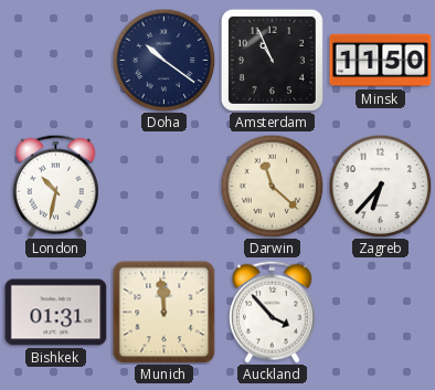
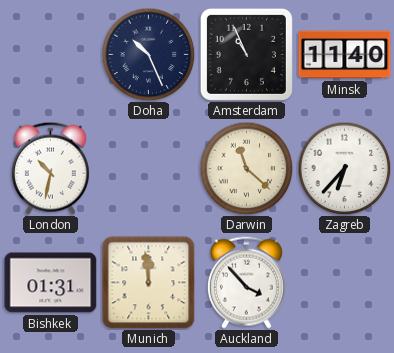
Doha: 10:21 -> 10:26 (148, 54)
Minsk: 11:50 -> 11:40 (345, 55)
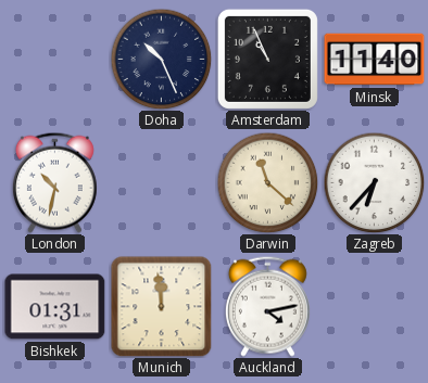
Auckland: 3:53 -> 4:13 (267, 306)
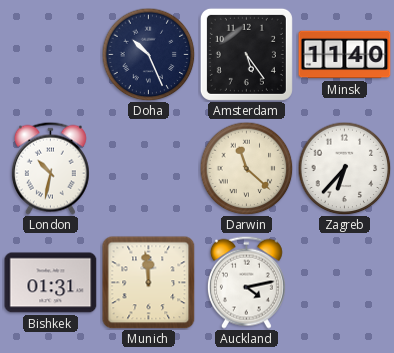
Amsterdam: 10:56 -> 5:24 (246, 54)
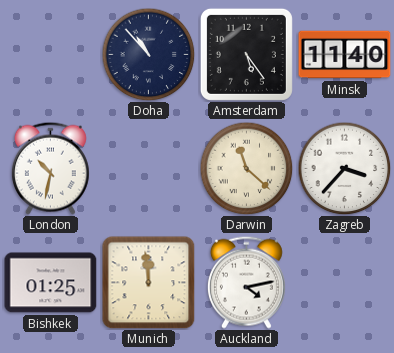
Doha: 10:26 -> 10:53 (148, 54)
Zagreb: 6:37 -> 3:37 (344, 168)
Bishkek: 01:31 -> 01:25 (51, 283)
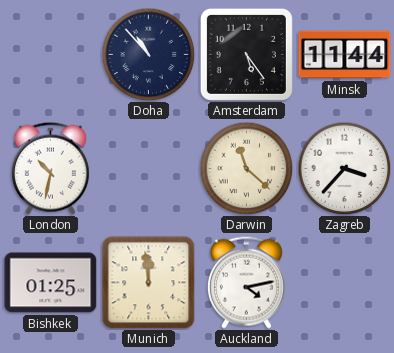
Minsk: 11:40 -> 11:44 (345, 55)
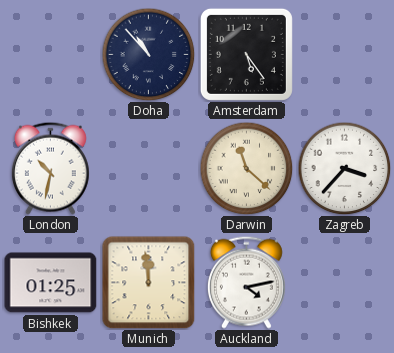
Minsk: 11:44 -> none (345, 55)
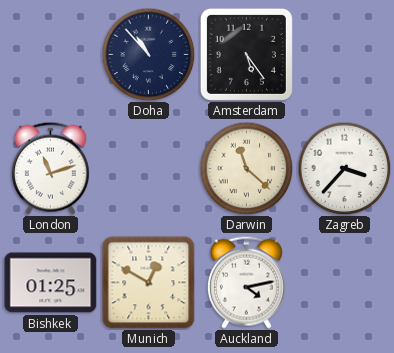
London: 10:32 -> 11:12 (50, 168)
Munich: 11:59 -> 12:50 (149, 283)
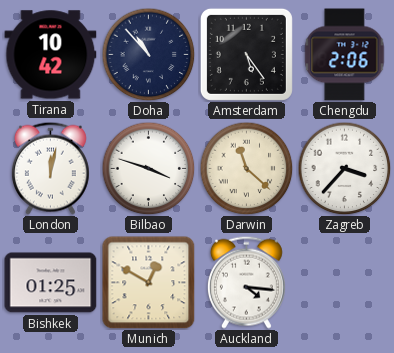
Tirana: none -> 10:42 (51, 55)
Chengdu: none -> 2:06 (345, 55)
London: 11:12 -> 12:02 (50, 168)
Bilbao: none -> 3:48 (148, 168)
Auckland: 4:13 -> 4:16 (246, 282)
